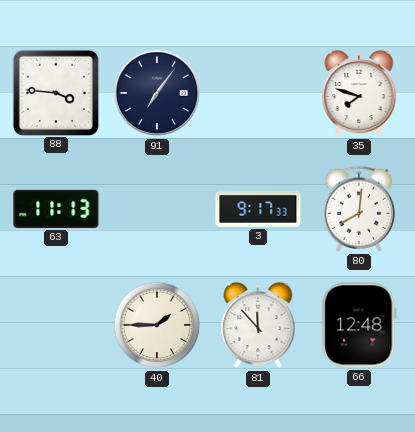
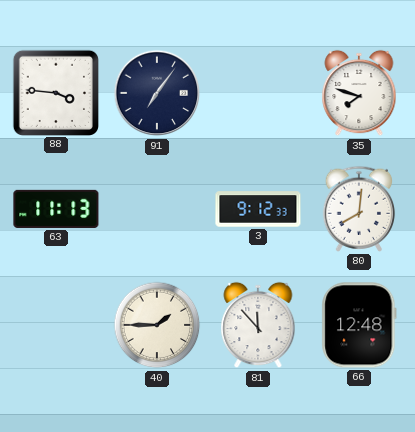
3: 9:17 -> 9:12 (258, 209)
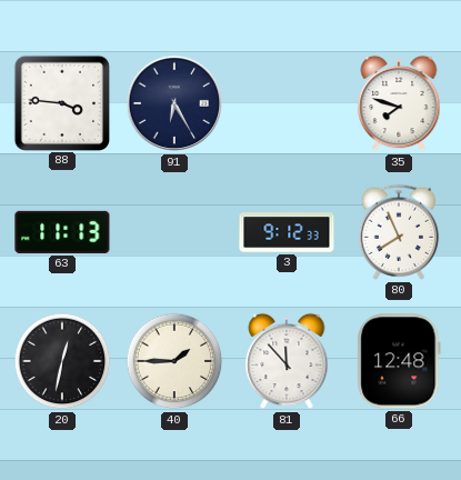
91: 7:06 -> 6:25 (174, 103)
80: 8:01 -> 7:56 (399, 232)
20: none -> 12:32 (62, 361)
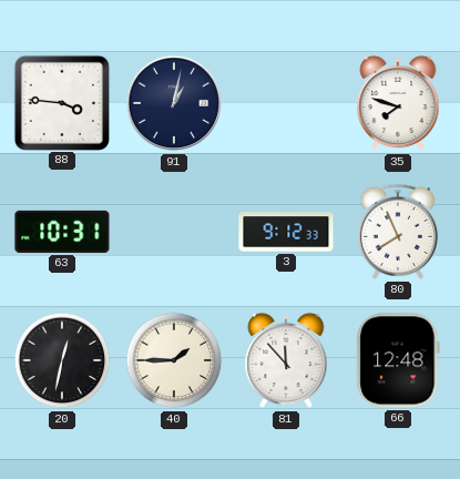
91: 6:25 -> 1:02 (174, 103)
63: 11:13 -> 10:31 (62, 232)
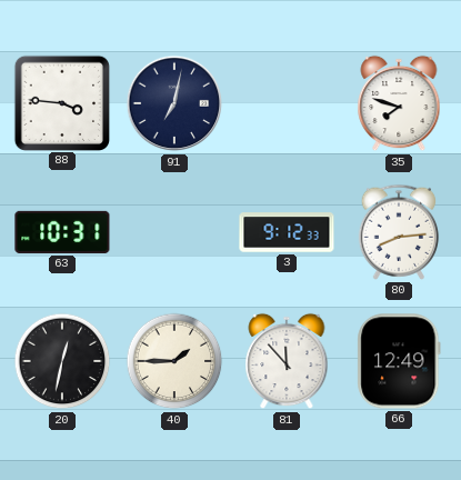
91: 1:02 -> 7:02 (174, 103)
80: 7:56 -> 8:14 (399, 232)
66: 12:48 -> 12:49 (399, 361)
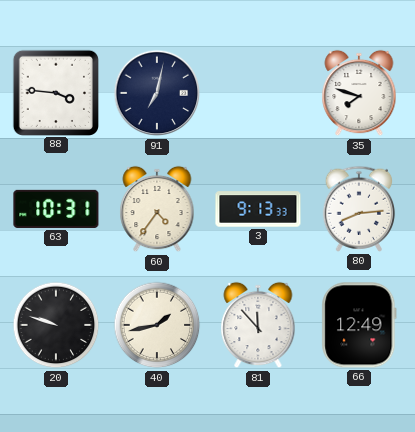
60: none -> 4:36 (157, 209)
3: 9:12 -> 9:13 (258, 209)
20: 12:32 -> 9:48 (56, 325)
40: 1:45 -> 1:43 (157, 325)
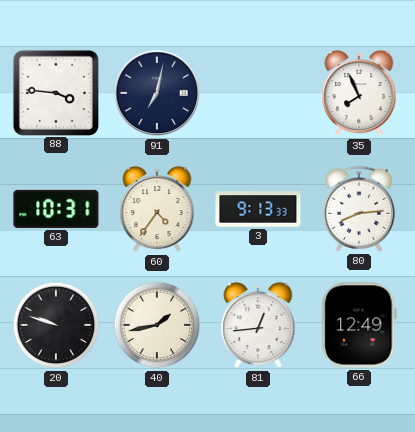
35: 7:48 -> 7:56 (359, 93)
81: 11:53 -> 12:44 (258, 325)
